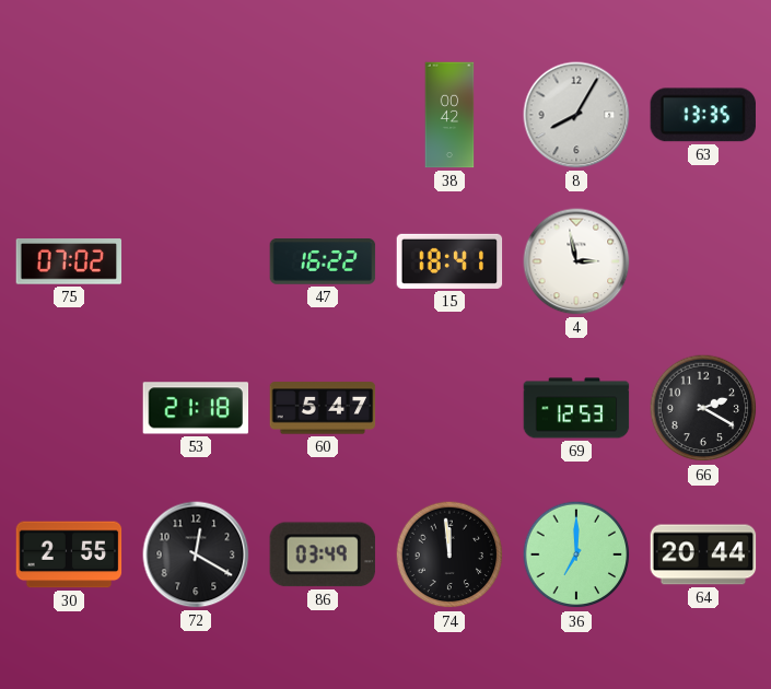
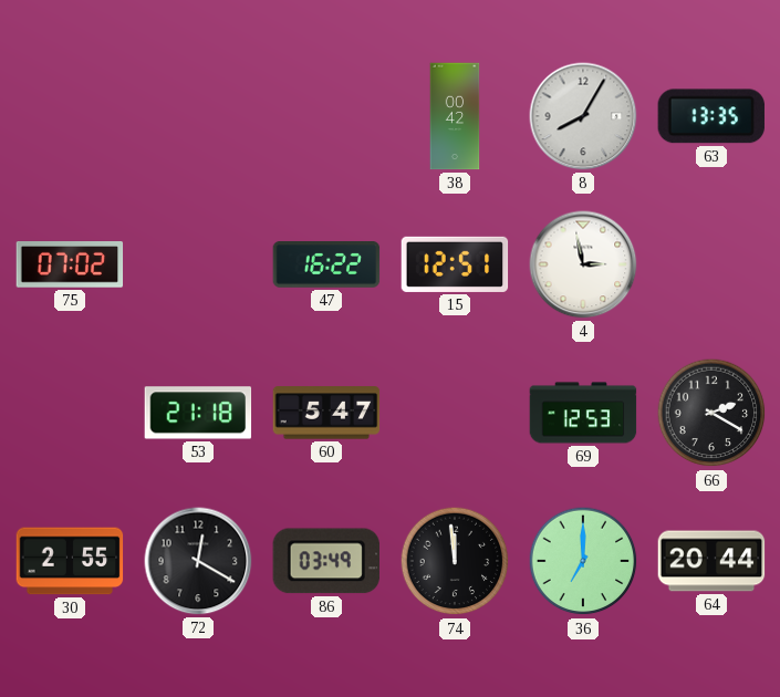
15: 18:41 -> 12:51 (455, 264)
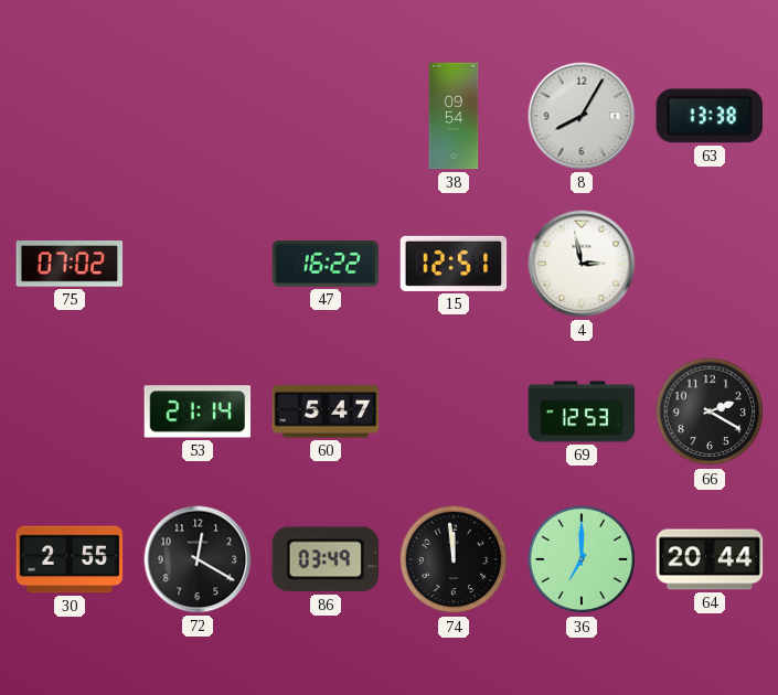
38: 00:42 -> 09:54 (454, 116)
63: 13:35 -> 13:38 (708, 116)
53: 21:18 -> 21:14 (198, 411)
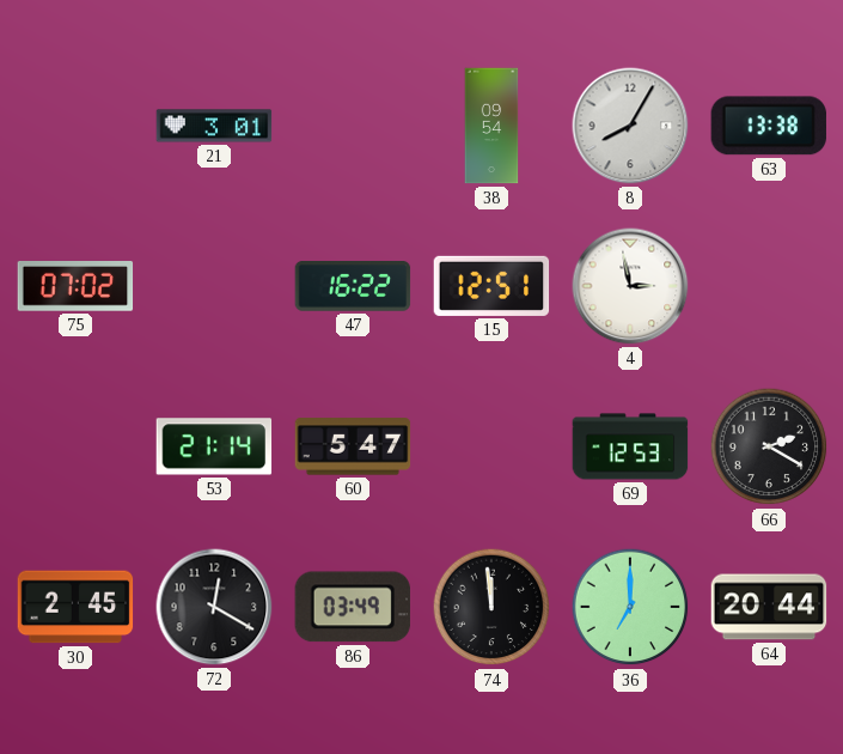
21: none -> 3:01 (214, 126)
30: 2:55 -> 2:45 (75, 607)
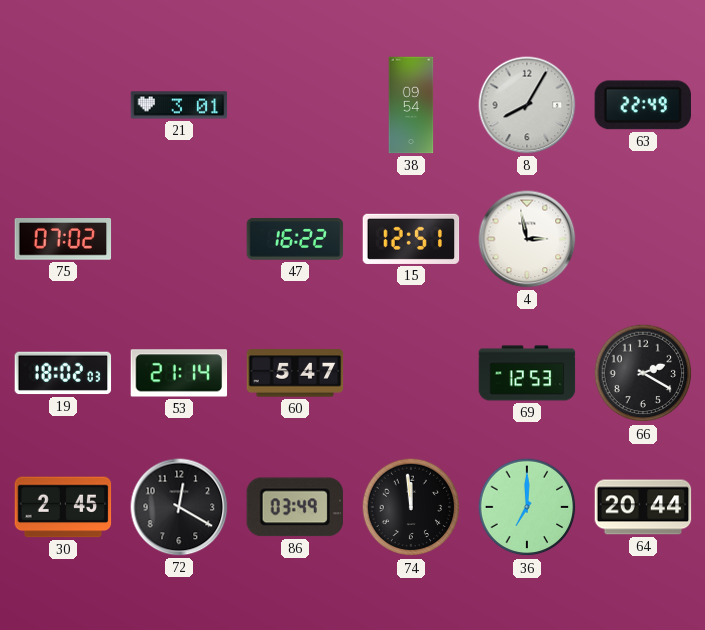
63: 13:38 -> 22:49 (642, 105)
19: none -> 18:02 (63, 373)
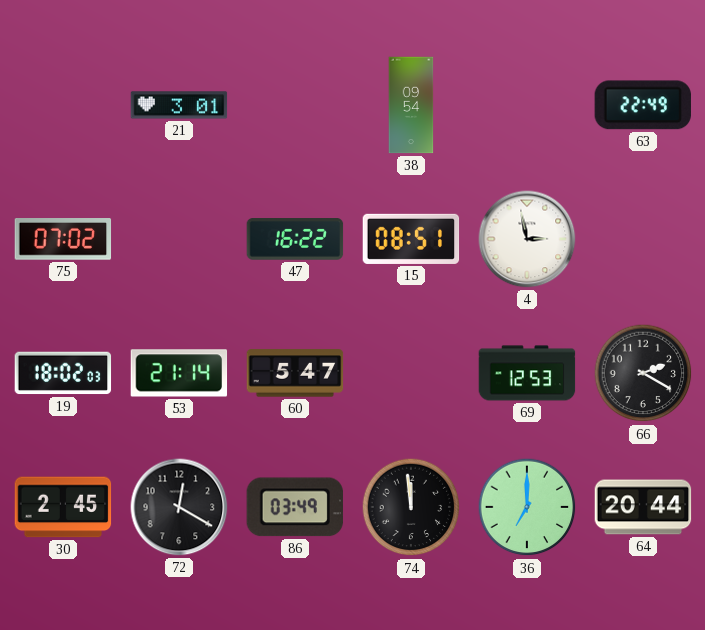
8: 8:05 -> none (527, 105)
15: 12:51 -> 08:51 (411, 239)
